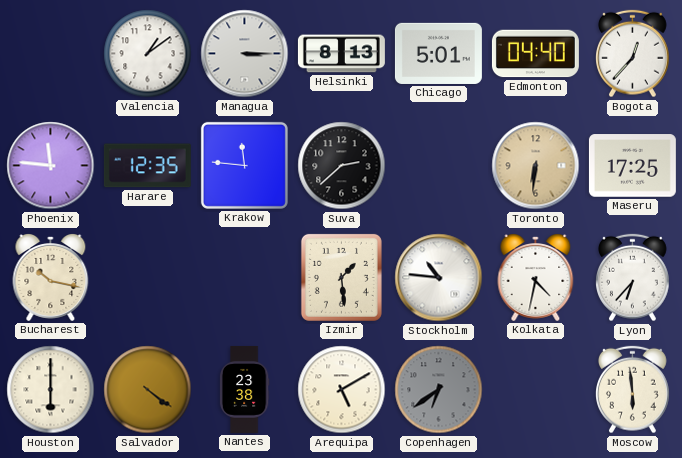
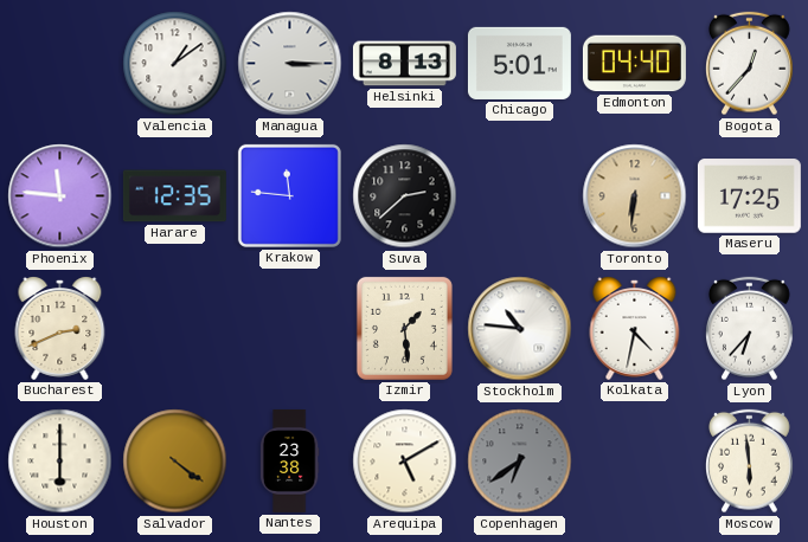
Bucharest: 10:17 -> 2:41 (60, 329)
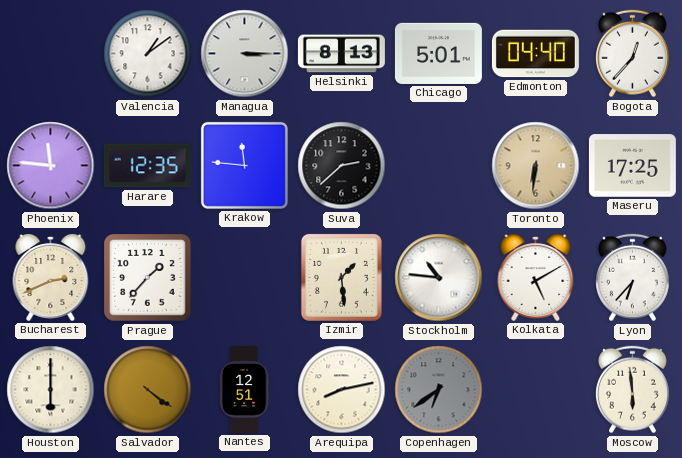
Prague: none -> 1:37 (148, 278)
Kolkata: 4:32 -> 5:10 (536, 278)
Nantes: 23:38 -> 12:51 (244, 389)
Arequipa: 5:10 -> 8:13 (342, 390)
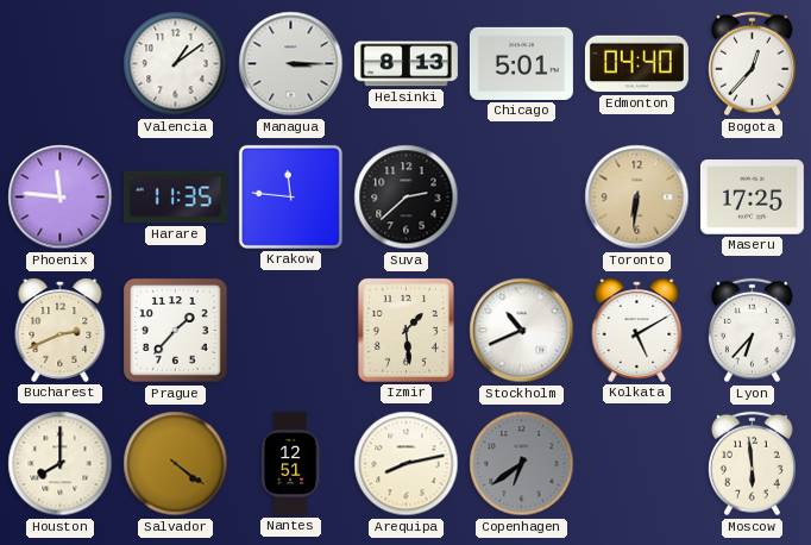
Harare: 12:35 -> 11:35 (175, 198)
Stockholm: 10:46 -> 10:41 (522, 331)
Houston: 6:00 -> 8:00 (61, 464)
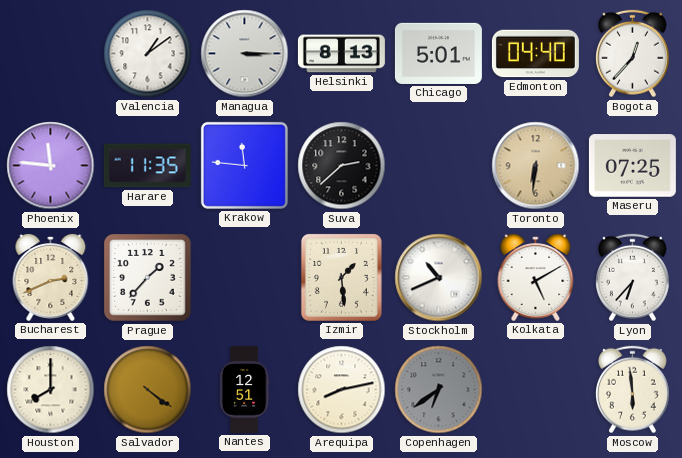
Maseru: 17:25 -> 07:25 (632, 166)
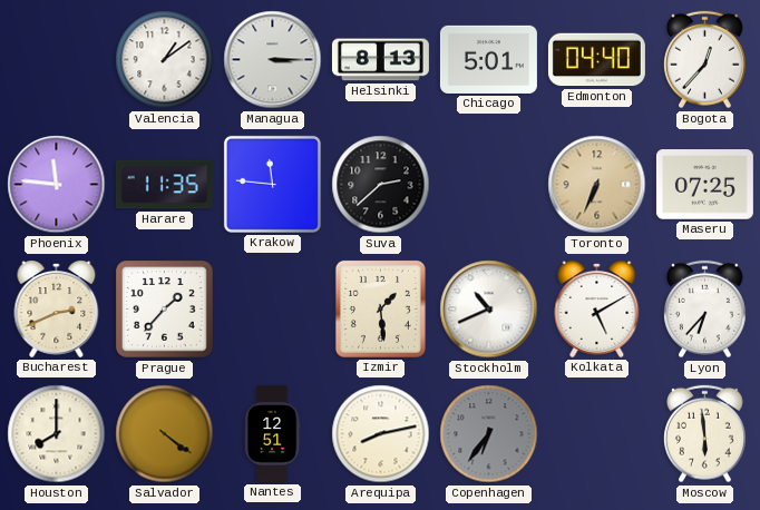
Toronto: 6:31 -> 6:34 (597, 185)
Copenhagen: 6:39 -> 6:36 (489, 434)
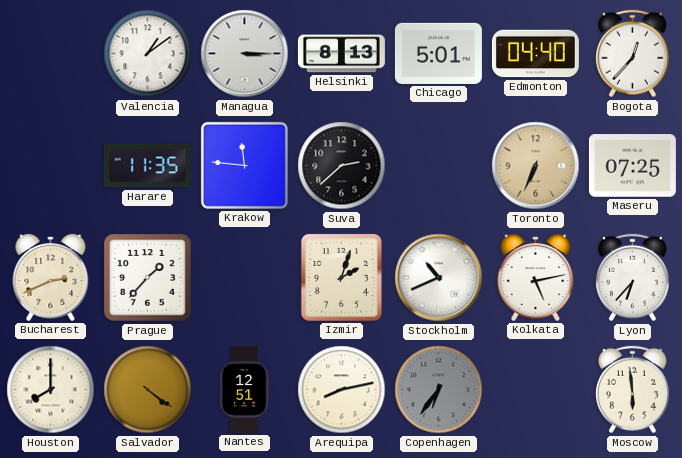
Phoenix: 11:46 -> none (57, 185)
Izmir: 1:29 -> 2:03 (341, 277)
Kolkata: 5:10 -> 5:13 (536, 278)
